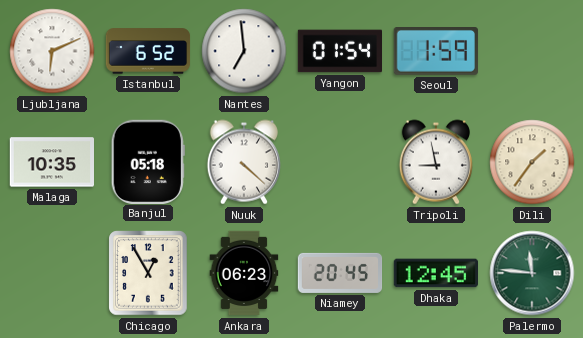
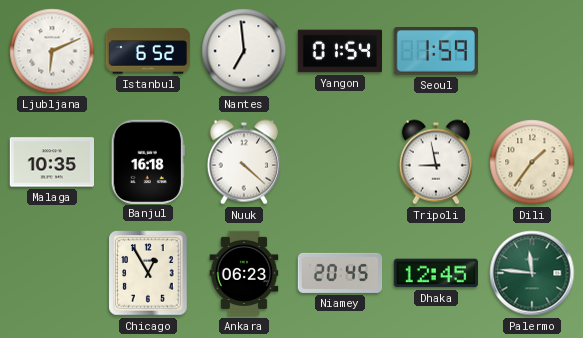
Banjul: 05:18 -> 16:18 (148, 161)
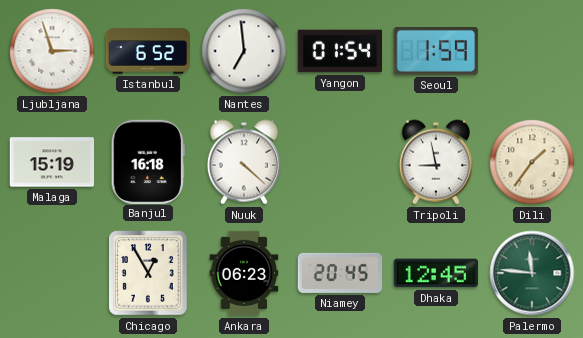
Ljubljana: 6:11 -> 2:57 (52, 51)
Malaga: 10:35 -> 15:19 (51, 162)
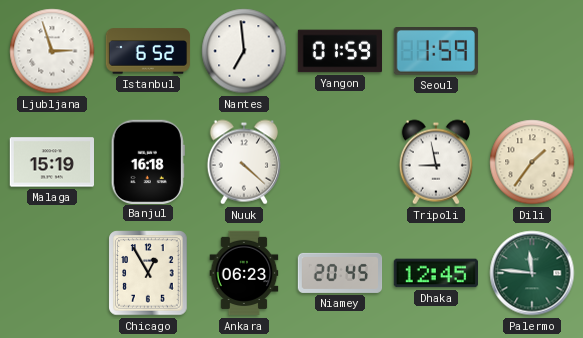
Yangon: 01:54 -> 01:59 (339, 51)
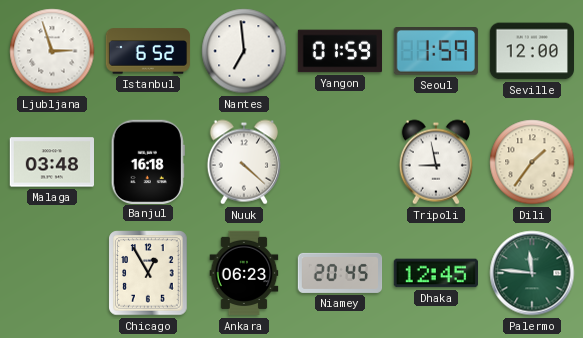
Seville: none -> 12:00 (531, 51)
Malaga: 15:19 -> 03:48 (51, 162)
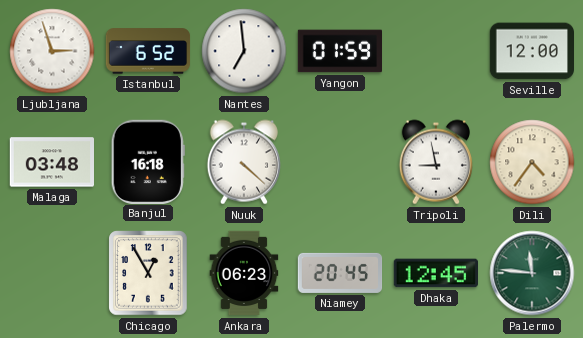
Seoul: 1:59 -> none (436, 52)
Dili: 1:36 -> 4:36 (532, 162)
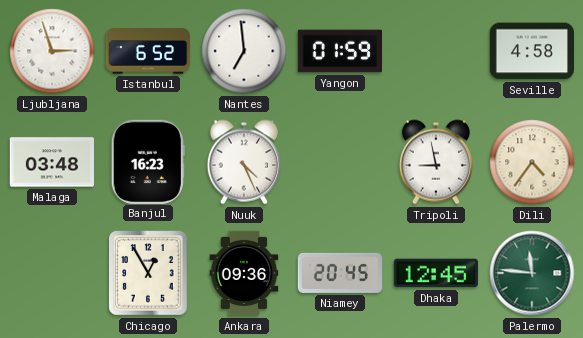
Seville: 12:00 -> 4:58 (531, 51)
Banjul: 16:18 -> 16:23 (148, 161)
Nuuk: 4:22 -> 4:26 (243, 162)
Ankara: 06:23 -> 09:36 (244, 273)
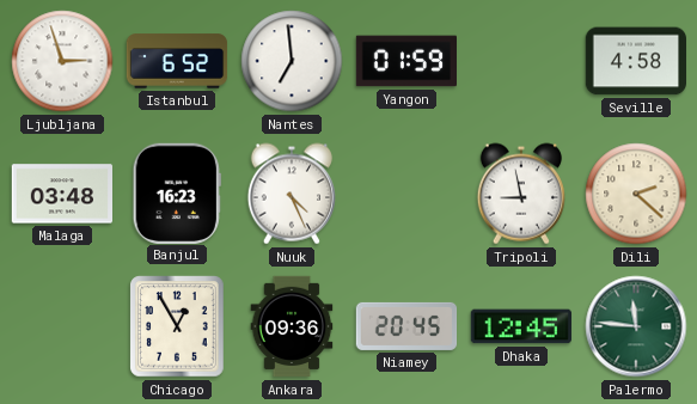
Dili: 4:36 -> 2:22 (636, 194)
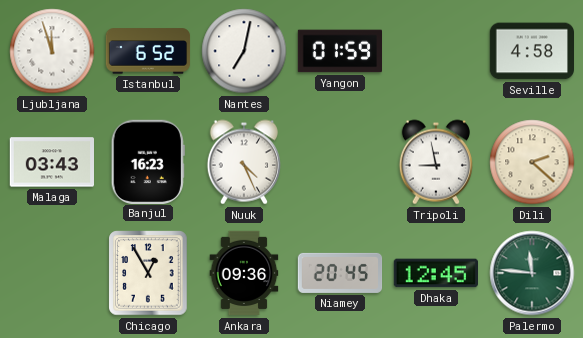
Ljubljana: 2:57 -> 11:57 (52, 51)
Nantes: 6:59 -> 7:02 (244, 51)
Malaga: 03:48 -> 03:43 (51, 162)
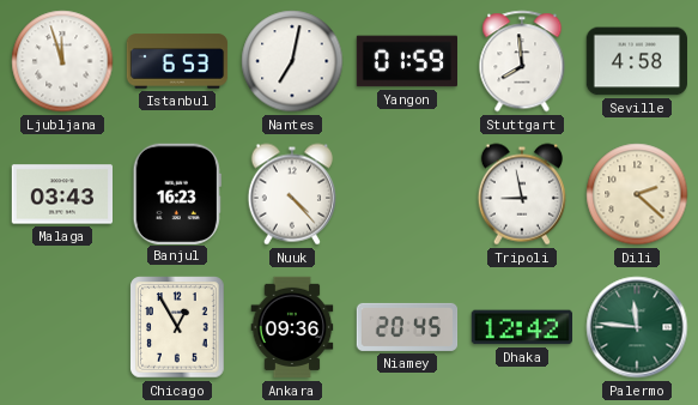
Istanbul: 6:52 -> 6:53 (177, 61)
Stuttgart: none -> 7:59 (522, 61)
Nuuk: 4:26 -> 4:23 (291, 194)
Dhaka: 12:45 -> 12:42 (521, 327)
